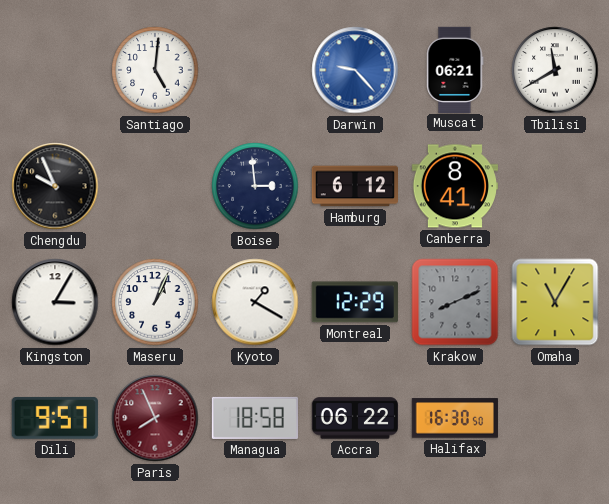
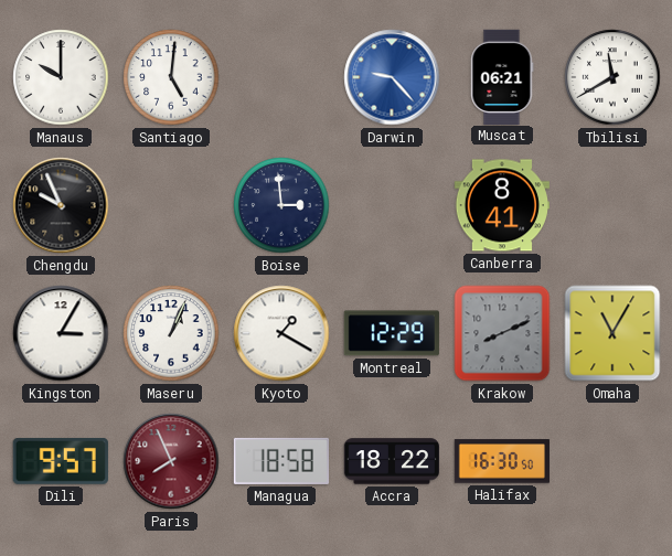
Manaus: none -> 10:00 (61, 77)
Hamburg: 6:12 -> none (354, 186)
Accra: 06:22 -> 18:22 (391, 461)
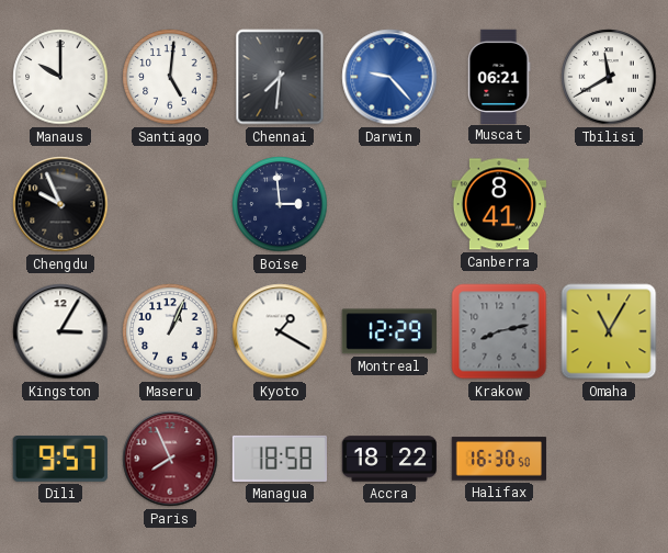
Chennai: none -> 7:31 (280, 77)
Krakow: 8:11 -> 8:13 (499, 331)
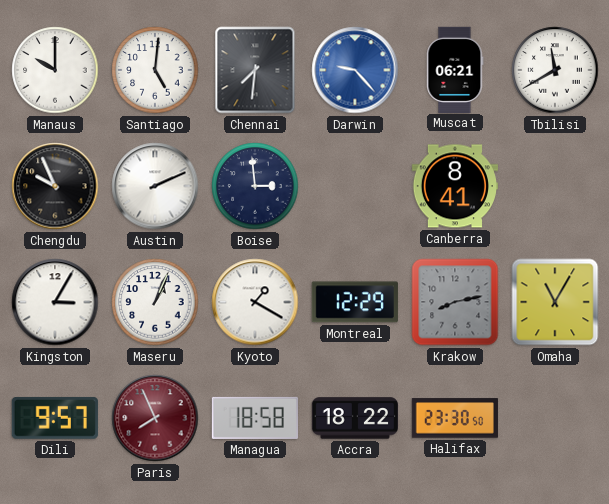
Austin: none -> 2:11 (155, 186)
Halifax: 16:30 -> 23:30 (454, 418)
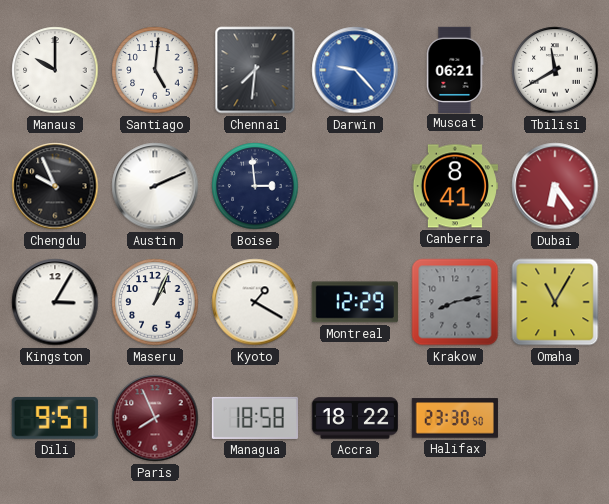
Dubai: none -> 6:24 (555, 186)
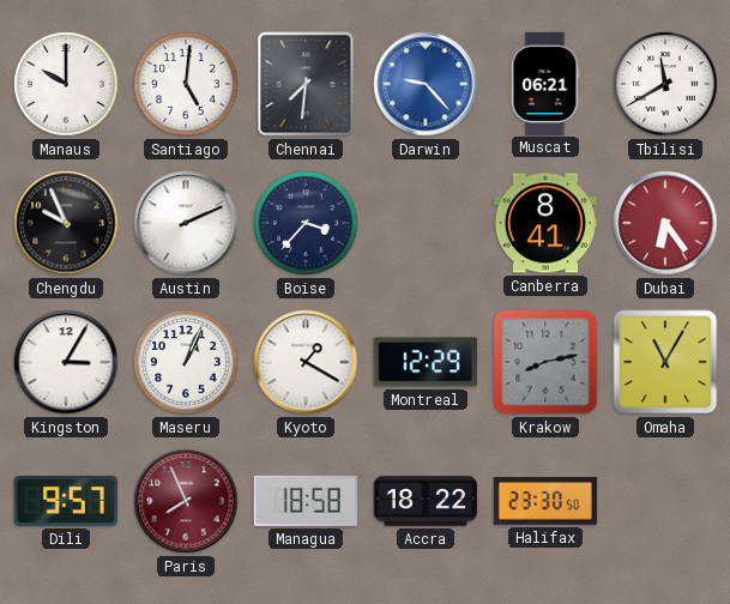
Boise: 2:59 -> 3:37 (306, 223)
